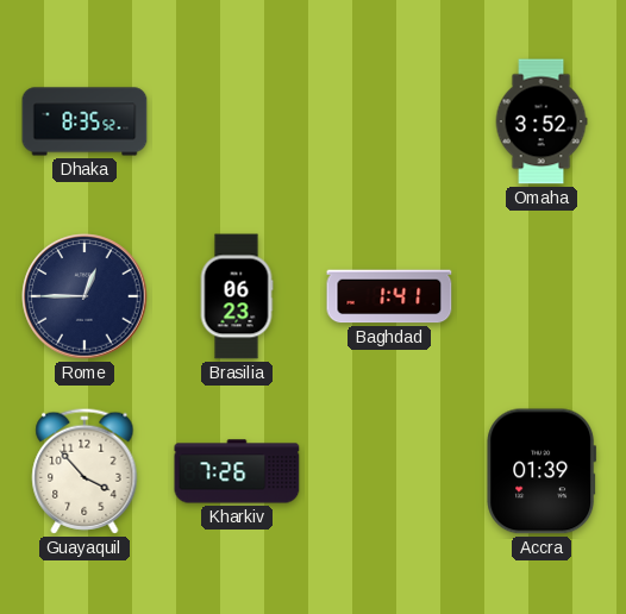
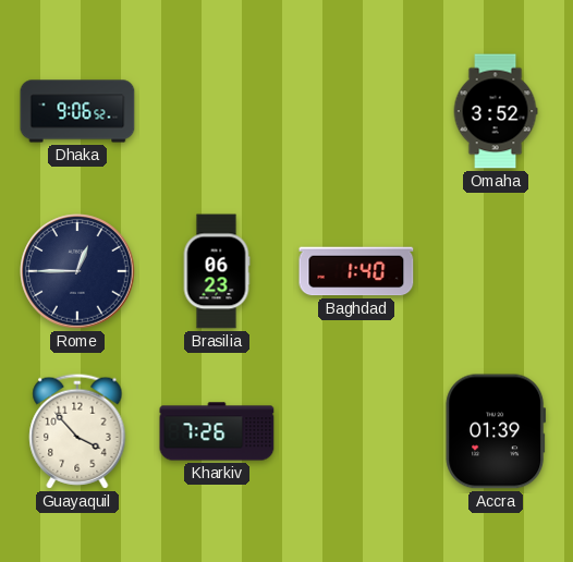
Dhaka: 8:35 -> 9:06 (77, 111)
Baghdad: 1:41 -> 1:40 (356, 271)
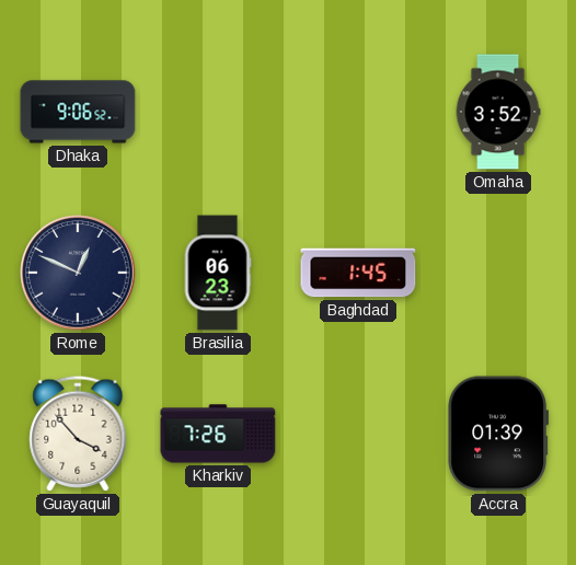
Rome: 12:45 -> 12:49 (78, 273)
Baghdad: 1:40 -> 1:45 (358, 273)
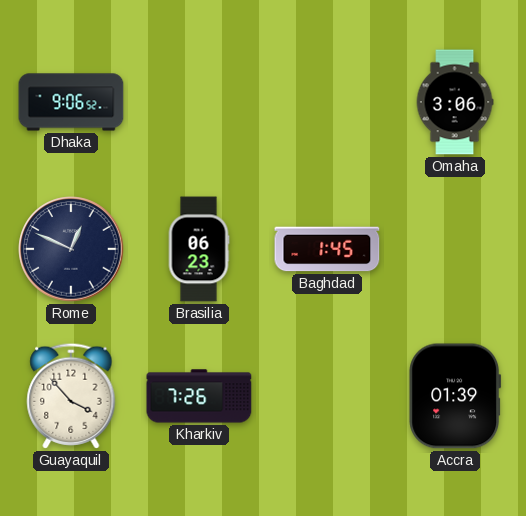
Omaha: 3:52 -> 3:06 (455, 102)
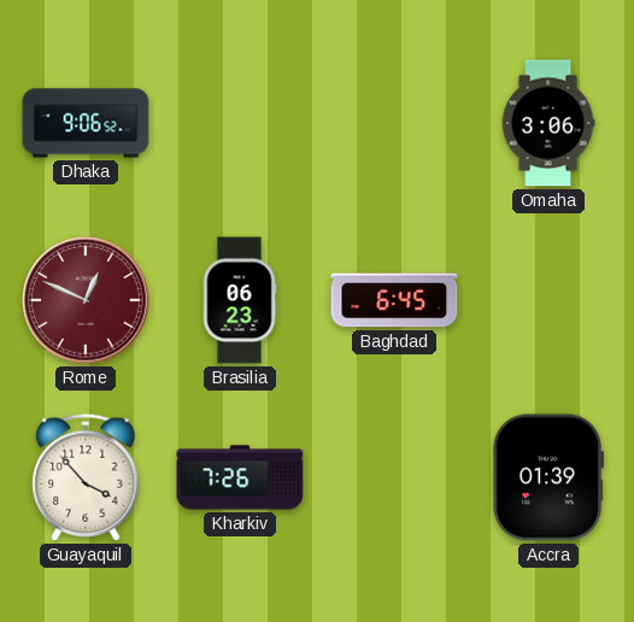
Rome dial: navy -> burgundy (86, 300)
Baghdad: 1:45 -> 6:45 (394, 300)
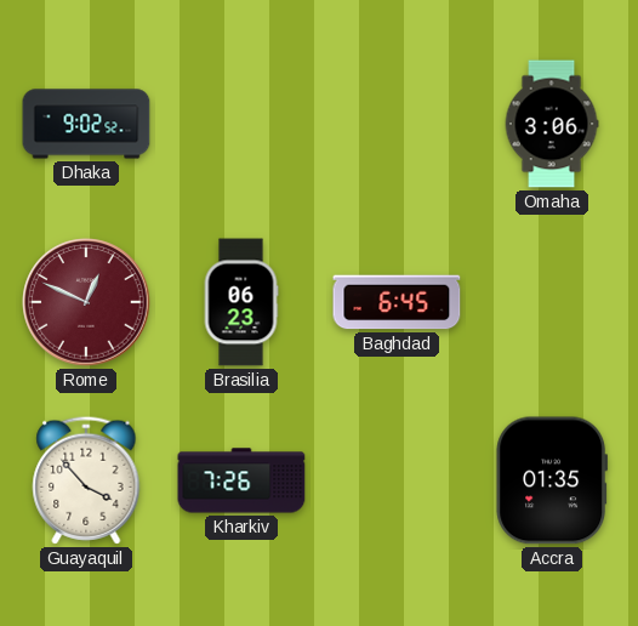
Dhaka: 9:06 -> 9:02 (86, 124)
Accra: 01:39 -> 01:35 (552, 480)
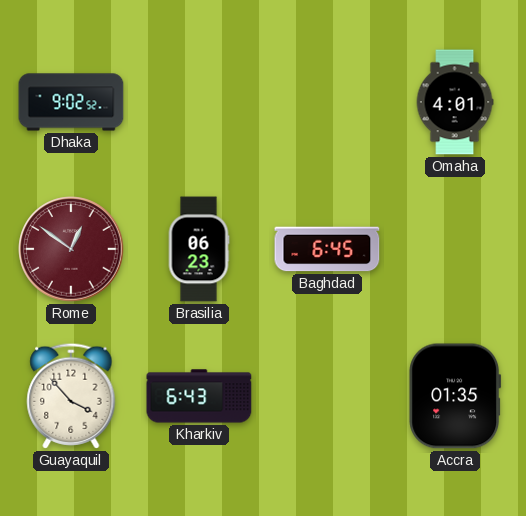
Omaha: 3:06 -> 4:01 (455, 102)
Rome: 12:49 -> 12:51 (71, 249)
Kharkiv: 7:26 -> 6:43 (199, 396)
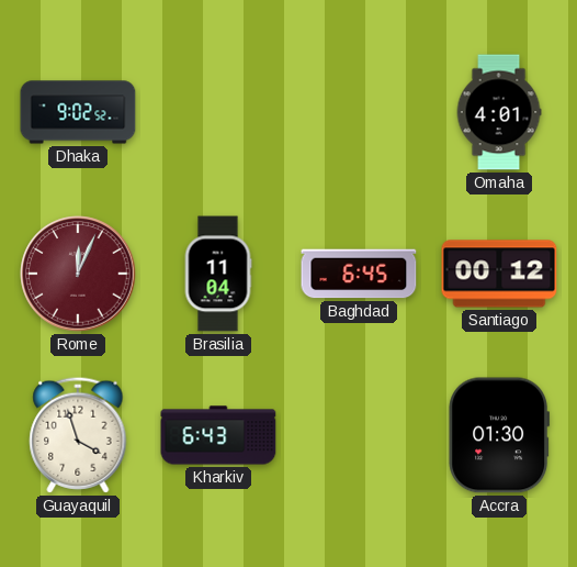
Rome: 12:51 -> 12:04 (78, 274)
Brasilia: 06:23 -> 11:04 (218, 274)
Santiago: none -> 00:12 (499, 274)
Guayaquil: 3:53 -> 3:57 (78, 435)
Accra: 01:35 -> 01:30 (499, 435)
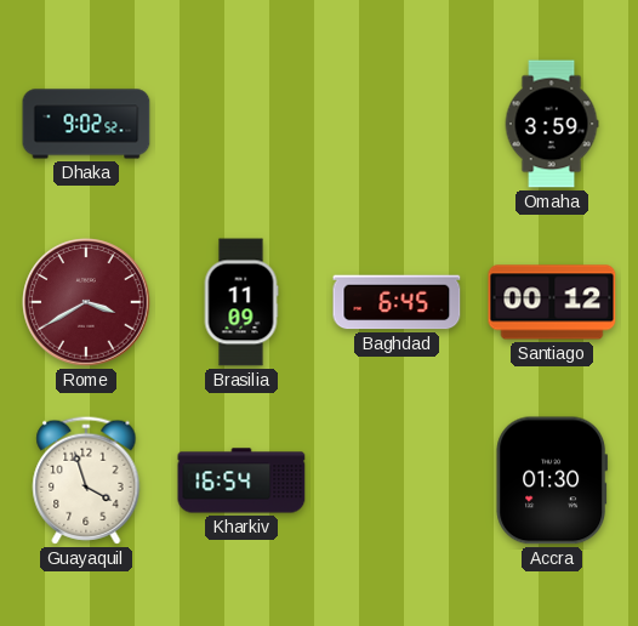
Omaha: 4:01 -> 3:59 (552, 124)
Rome: 12:04 -> 3:40 (86, 302)
Brasilia: 11:04 -> 11:09 (241, 302)
Kharkiv: 6:43 -> 16:54 (241, 480)
